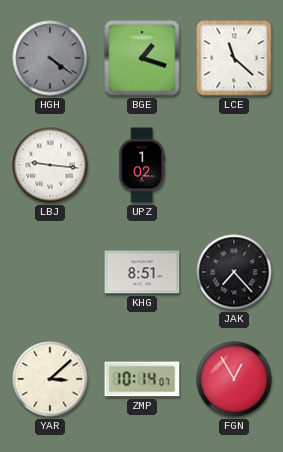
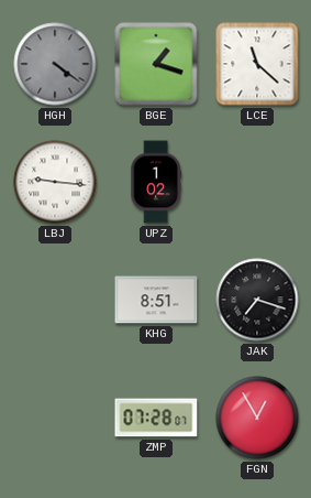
JAK: 7:23 -> 7:18 (257, 300)
YAR: 3:08 -> none (50, 379)
ZMP: 10:14 -> 07:28 (156, 418)
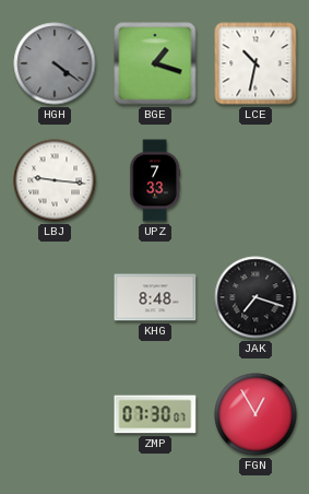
LCE: 11:22 -> 10:32 (255, 63)
UPZ: 1:02 -> 7:33 (155, 180)
KHG: 8:51 -> 8:48 (155, 297)
ZMP: 07:28 -> 07:30 (155, 414)
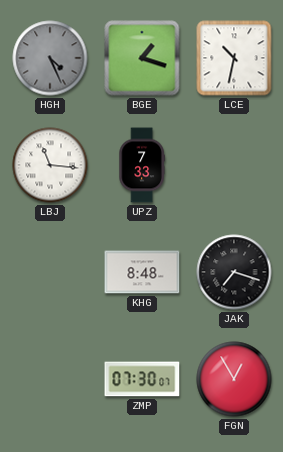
HGH: 4:21 -> 4:26 (50, 58)
LBJ: 9:16 -> 11:16 (50, 165)
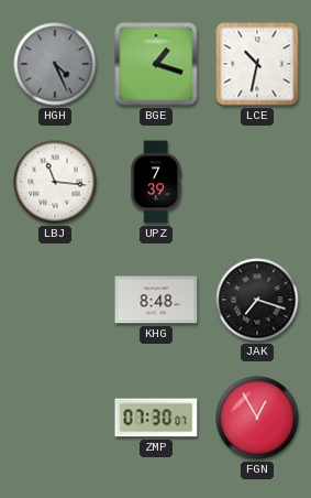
UPZ: 7:33 -> 7:39 (156, 182)
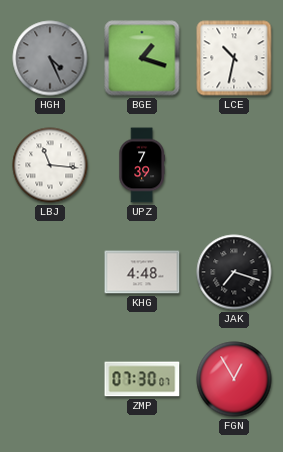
KHG: 8:48 -> 4:48 (142, 272)
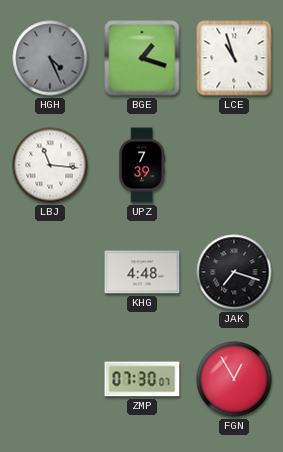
LCE: 10:32 -> 10:57 (234, 58)
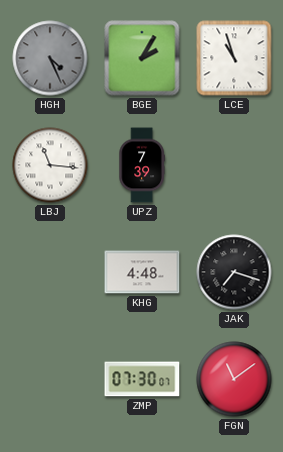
BGE: 1:18 -> 2:05 (142, 58)
FGN: 12:55 -> 11:09 (234, 379)
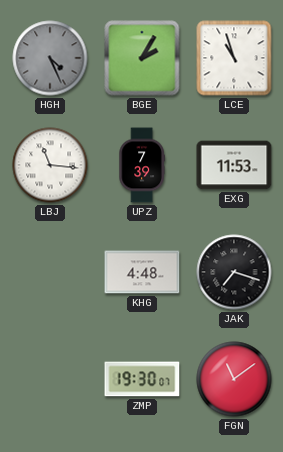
EXG: none -> 11:53 (234, 165)
ZMP: 07:30 -> 19:30 (142, 379)
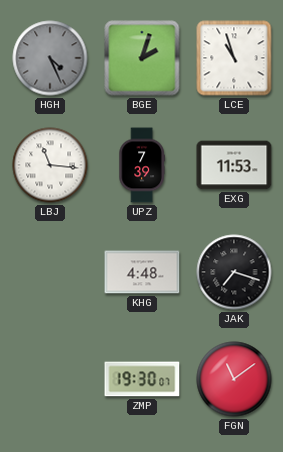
BGE: 2:05 -> 2:03 (142, 58)
